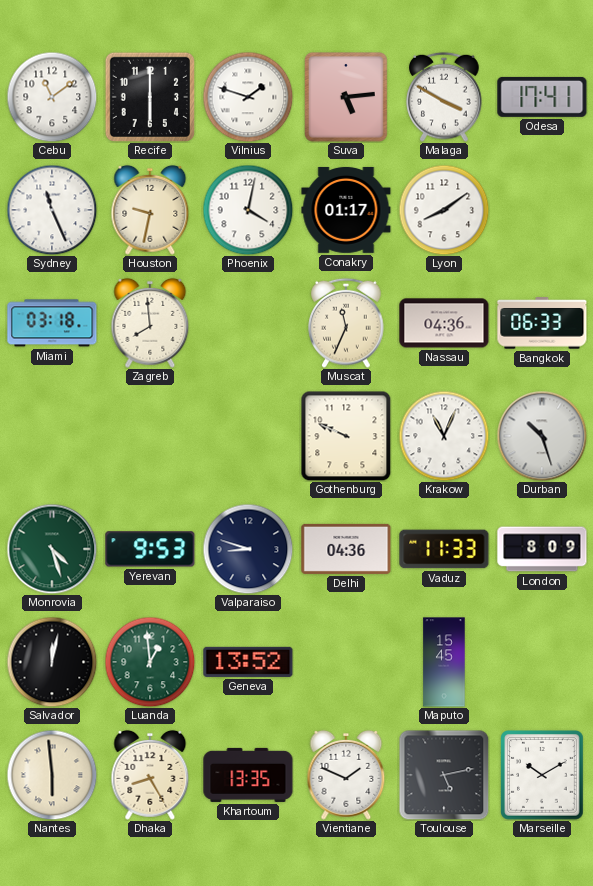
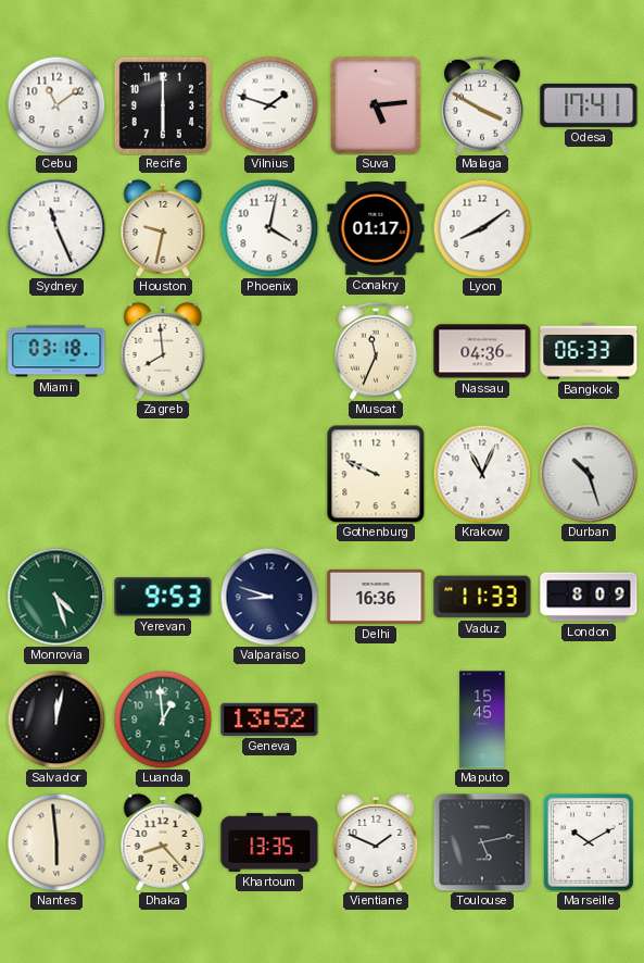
Delhi: 04:36 -> 16:36 (376, 597)
Dhaka: 8:25 -> 8:23 (163, 842)
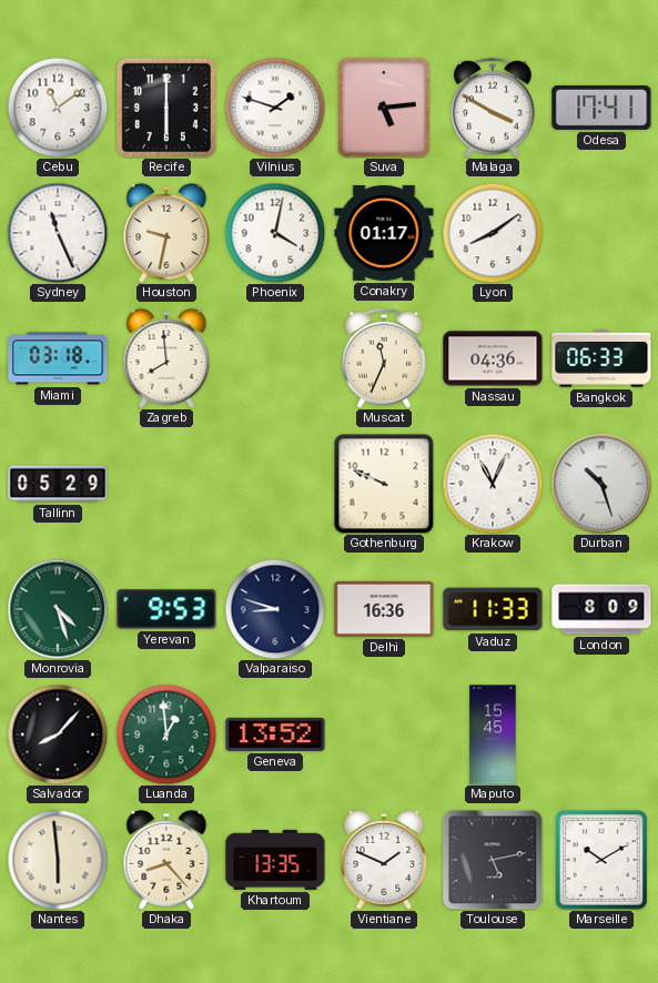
Tallinn: none -> 05:29 (58, 484)
Salvador: 12:02 -> 8:07 (58, 734)
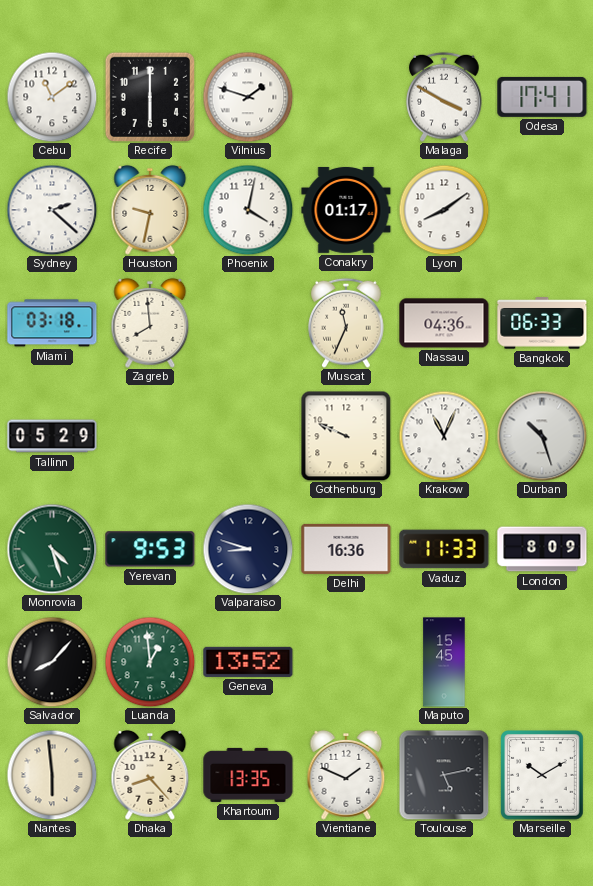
Suva: 5:14 -> none (385, 109)
Sydney: 11:26 -> 2:22 (52, 210)
